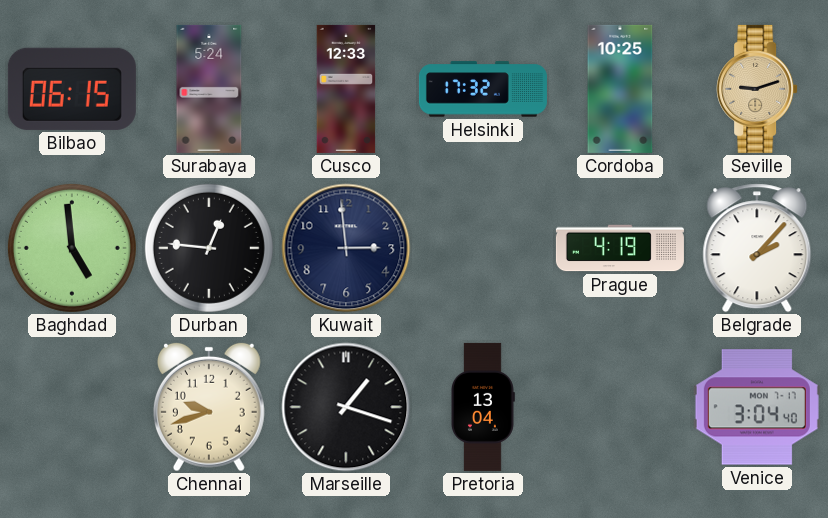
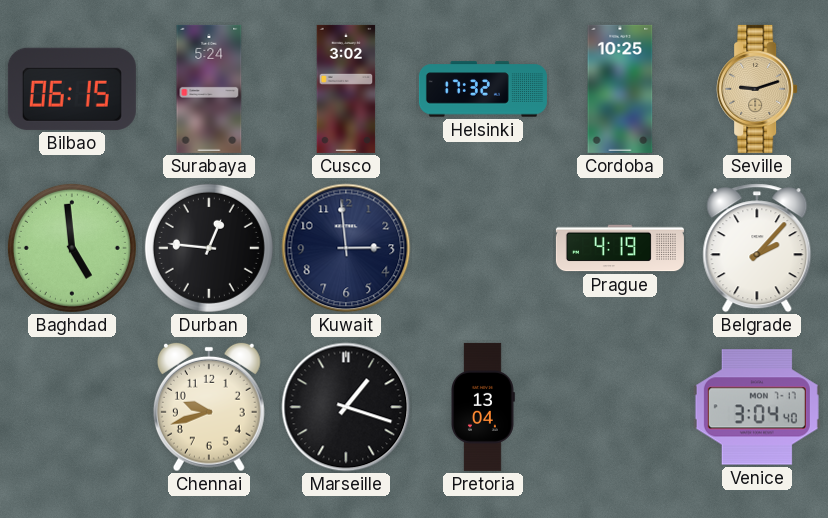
Cusco: 12:33 -> 3:02 (346, 89)
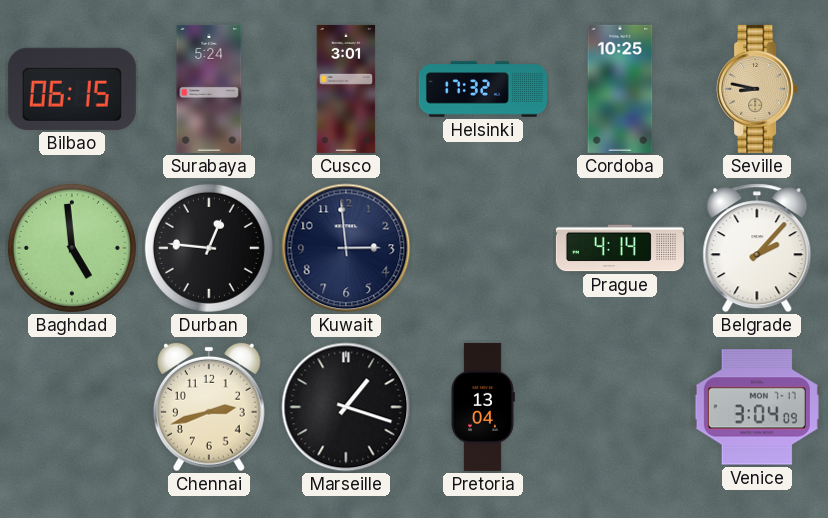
Cusco: 3:02 -> 3:01 (346, 89)
Seville: 9:12 -> 8:47 (757, 89)
Prague: 4:19 -> 4:14 (620, 248)
Chennai: 9:42 -> 2:42 (209, 407)
Venice: 3:04:40 -> 3:04:09 (757, 407)
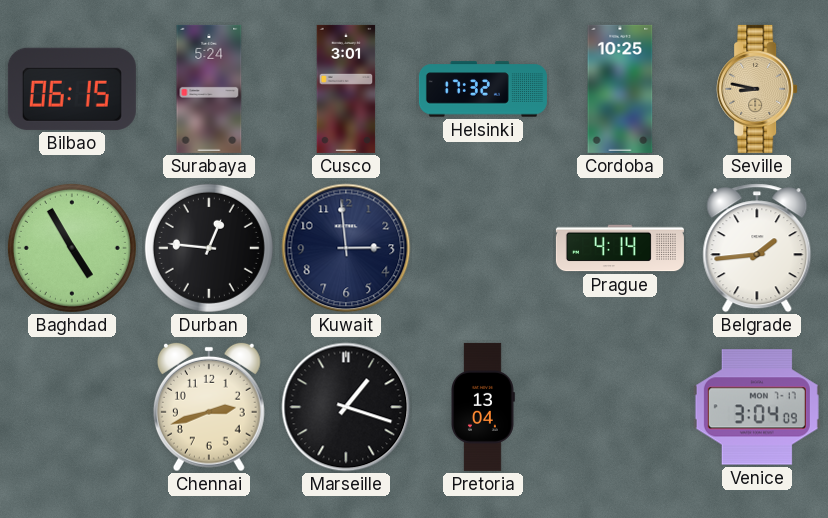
Baghdad: 4:59 -> 4:55 (72, 248)
Belgrade: 2:07 -> 1:44 (757, 248)
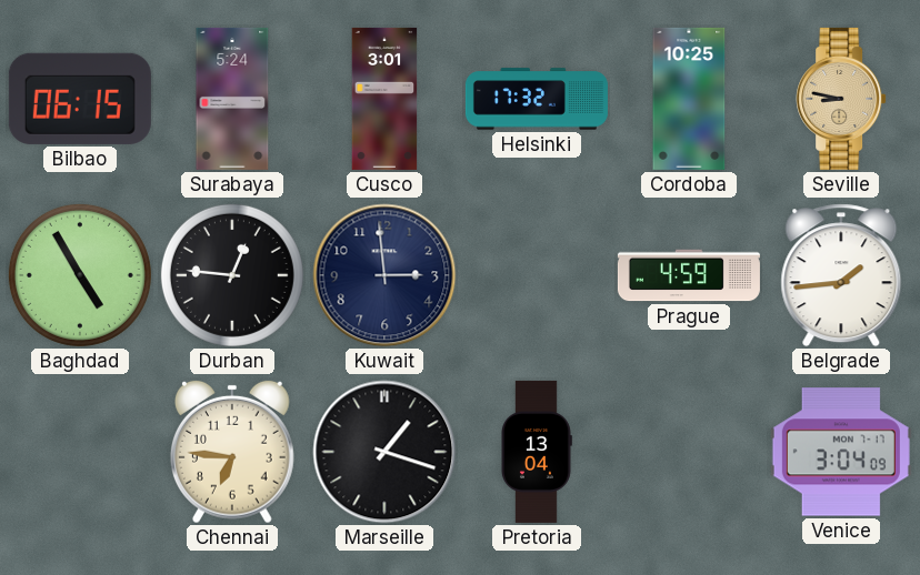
Prague: 4:14 -> 4:59 (689, 275)
Chennai: 2:42 -> 6:46 (232, 452)
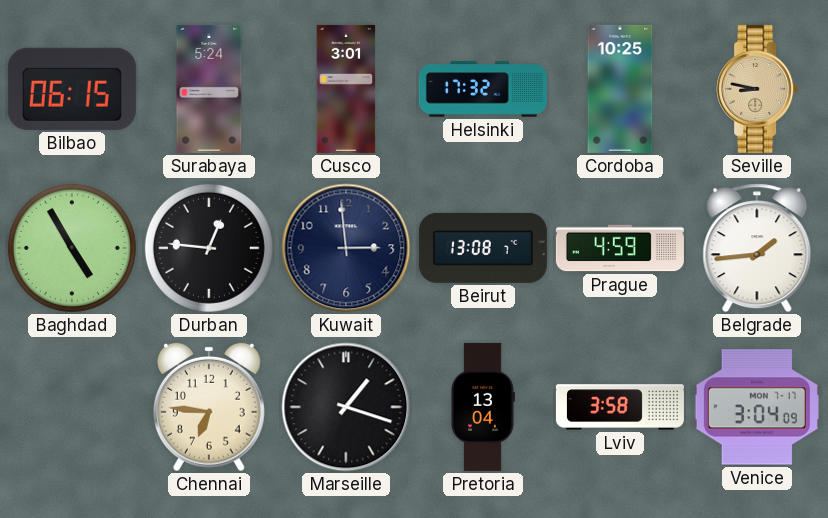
Beirut: none -> 13:08 (483, 248)
Lviv: none -> 3:58 (620, 407)
